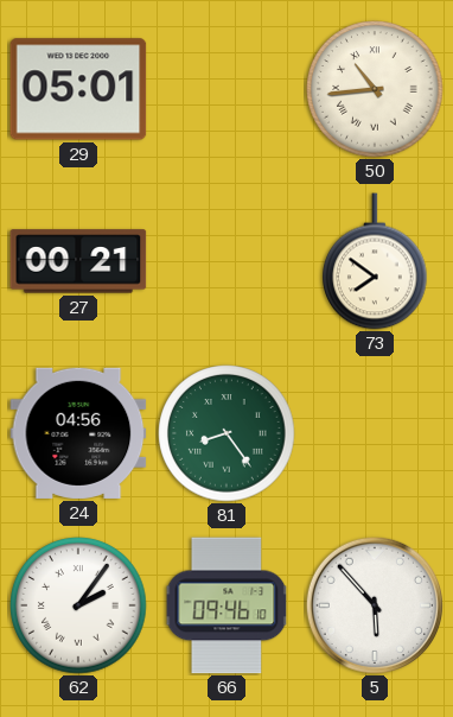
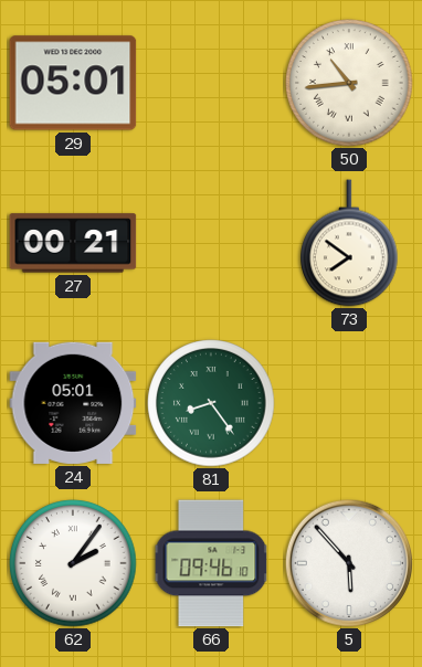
24: 04:56 -> 05:01 (73, 403)
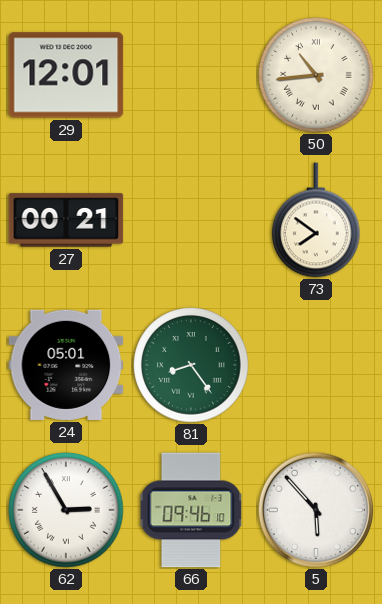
29: 05:01 -> 12:01 (66, 75)
62: 2:06 -> 2:55 (66, 510)
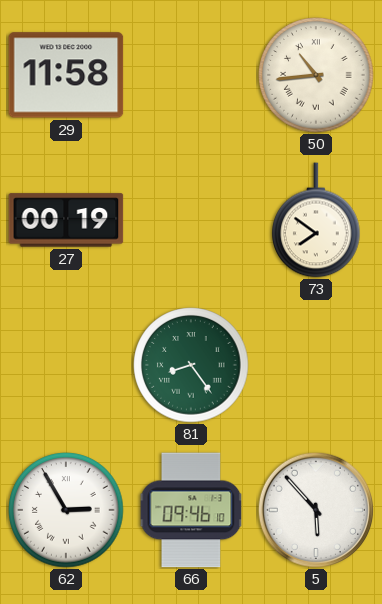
29: 12:01 -> 11:58 (66, 75)
27: 00:21 -> 00:19 (66, 220)
24: 05:01 -> none (66, 365)
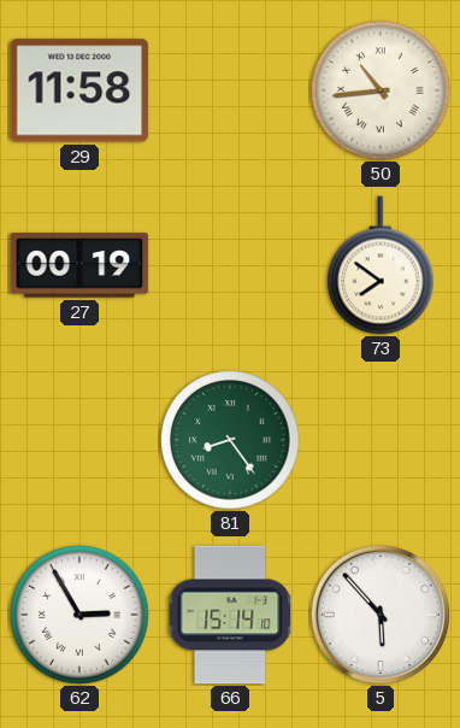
66: 09:46 -> 15:14 (230, 615)
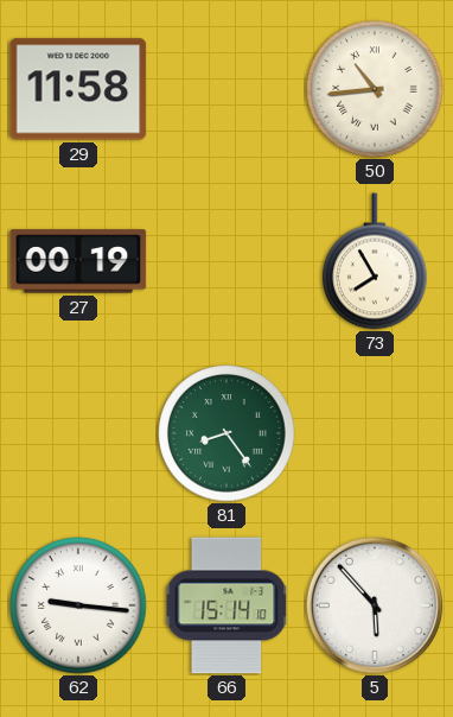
73: 7:51 -> 7:55 (376, 261)
62: 2:55 -> 9:16 (78, 605)
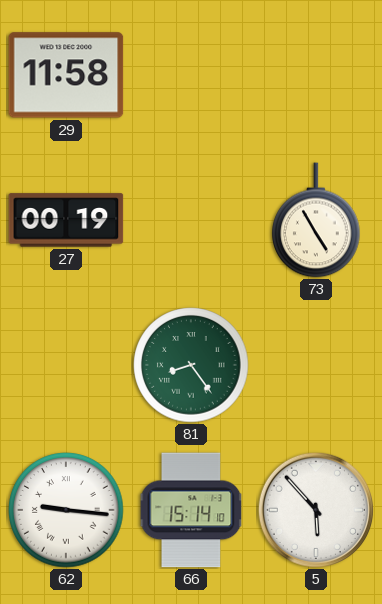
50: 10:44 -> none (375, 89)
73: 7:55 -> 4:55 (317, 220)
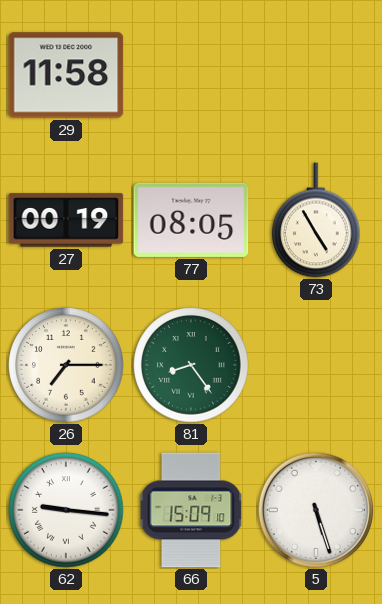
77: none -> 08:05 (191, 220)
26: none -> 7:15 (66, 365)
66: 15:14 -> 15:09 (191, 510)
5: 5:53 -> 5:27 (316, 510)
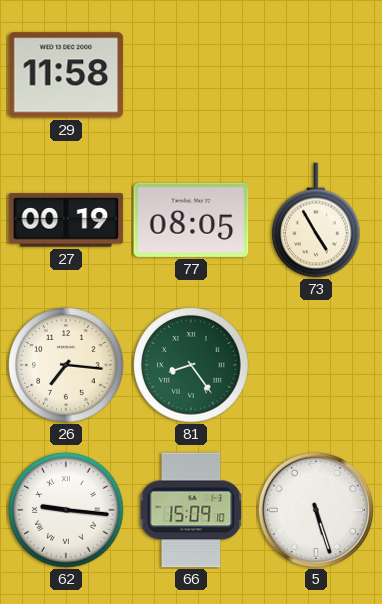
26: 7:15 -> 7:16 (66, 365)
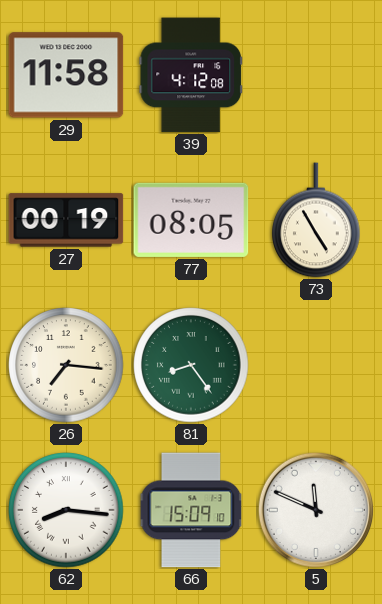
39: none -> 4:12 (191, 75)
62: 9:16 -> 8:16 (66, 510)
5: 5:27 -> 11:49 (316, 510)
